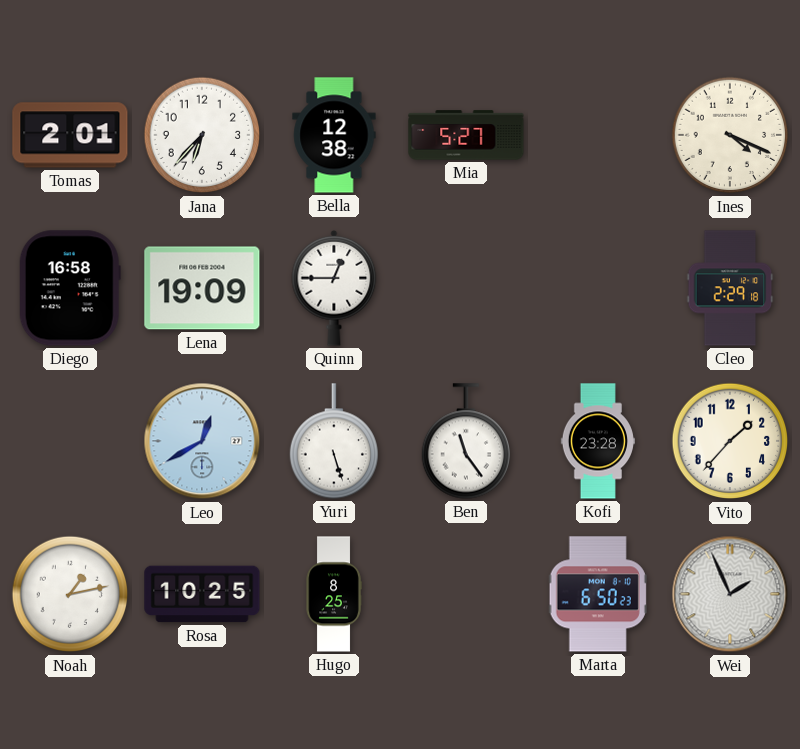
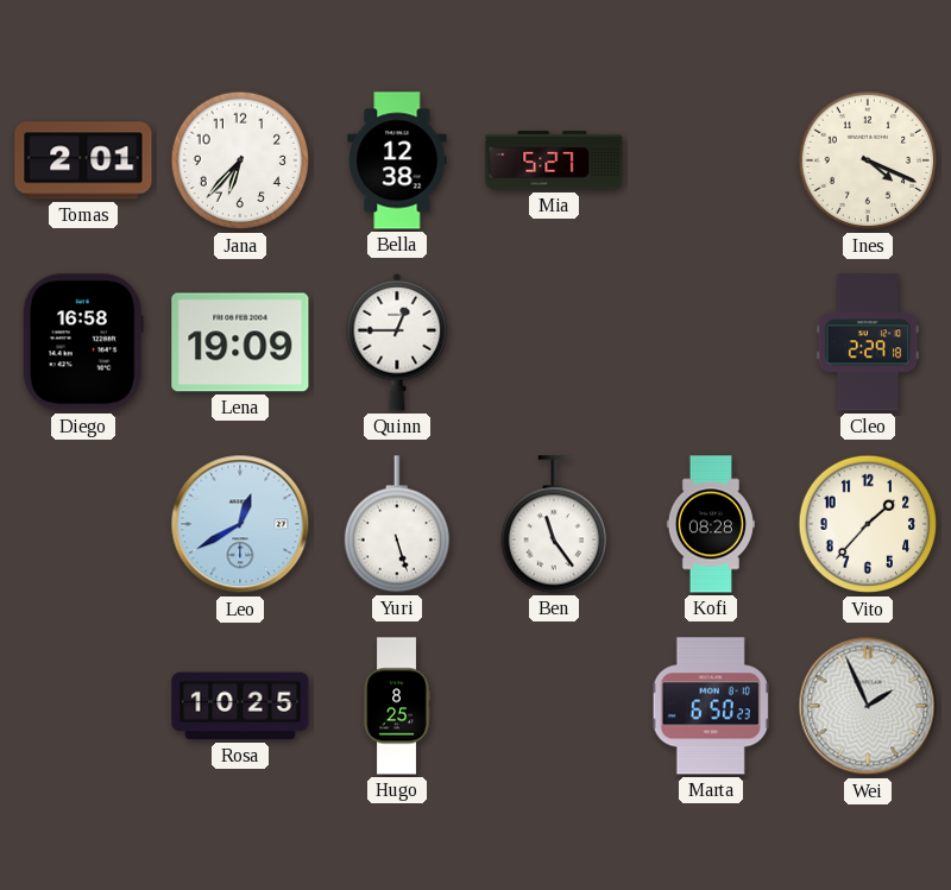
Kofi: 23:28 -> 08:28 (711, 524)
Noah: 1:13 -> none (70, 594)
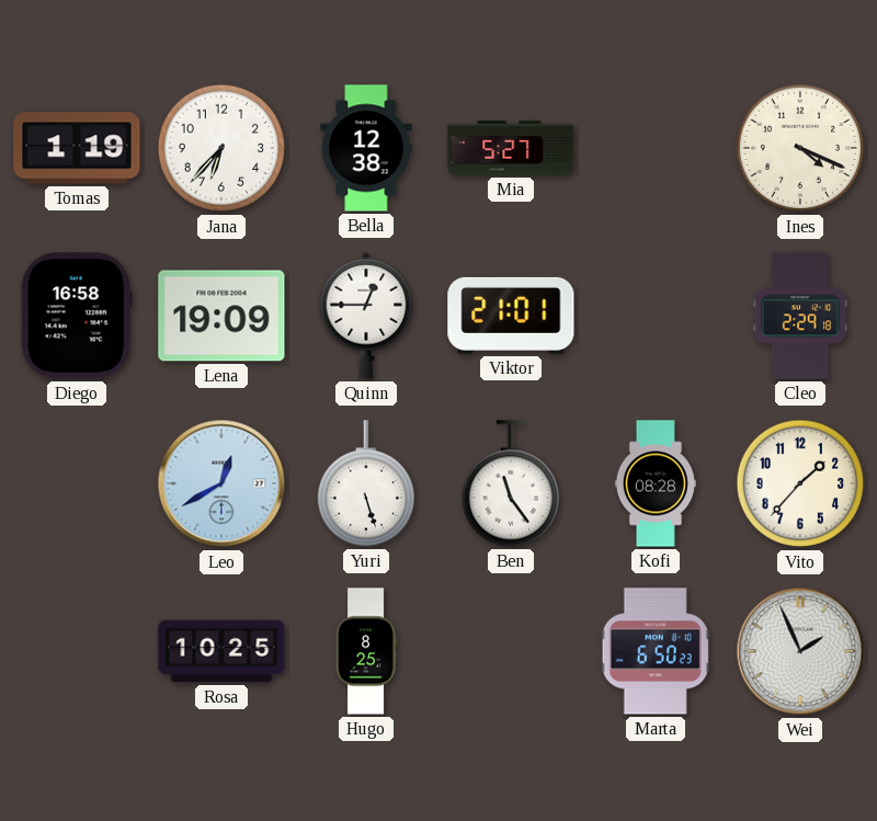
Tomas: 2:01 -> 1:19 (77, 148)
Viktor: none -> 21:01 (511, 316)
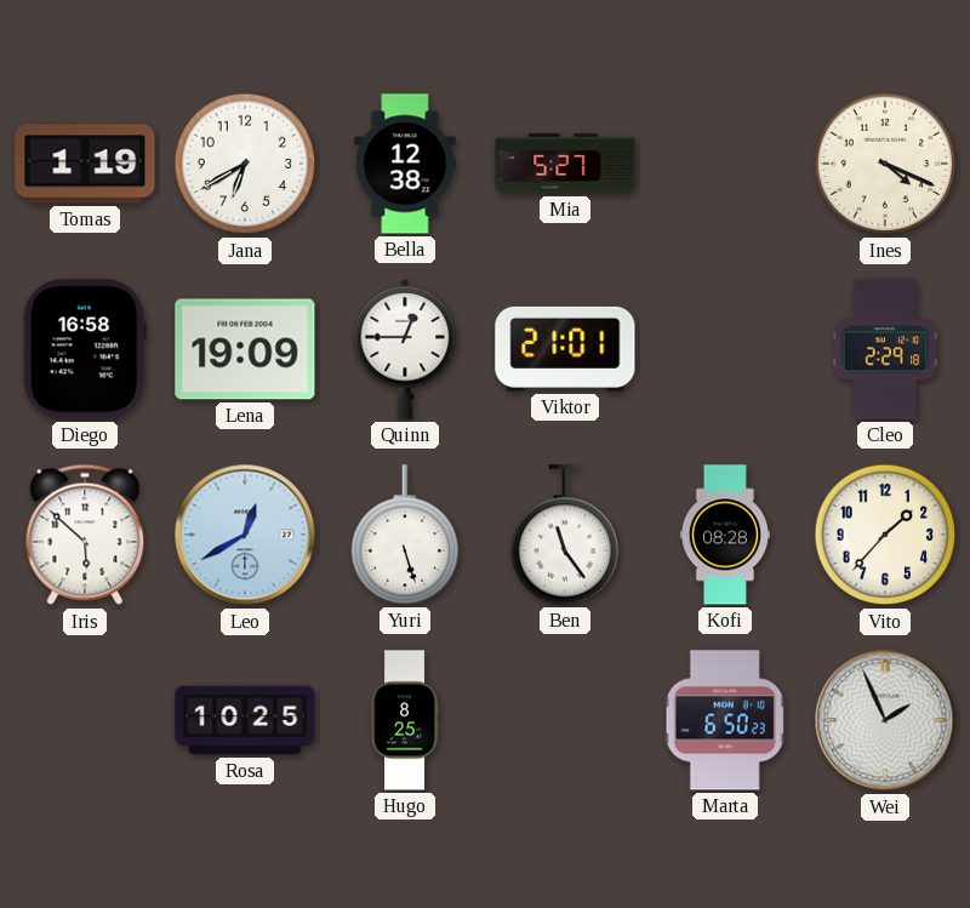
Jana: 6:37 -> 6:40 (245, 164)
Iris: none -> 5:52 (85, 535)
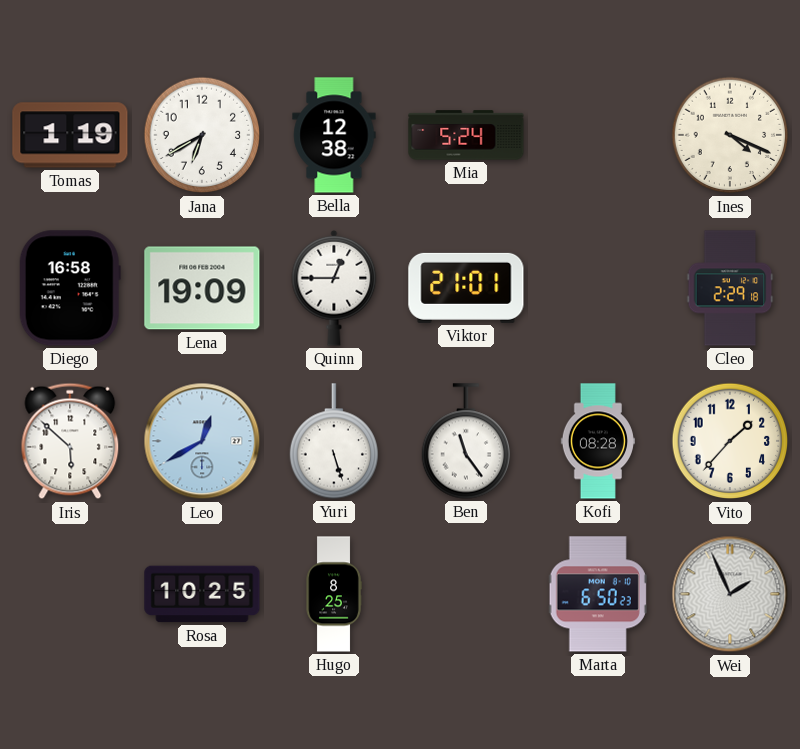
Mia: 5:27 -> 5:24 (466, 135)
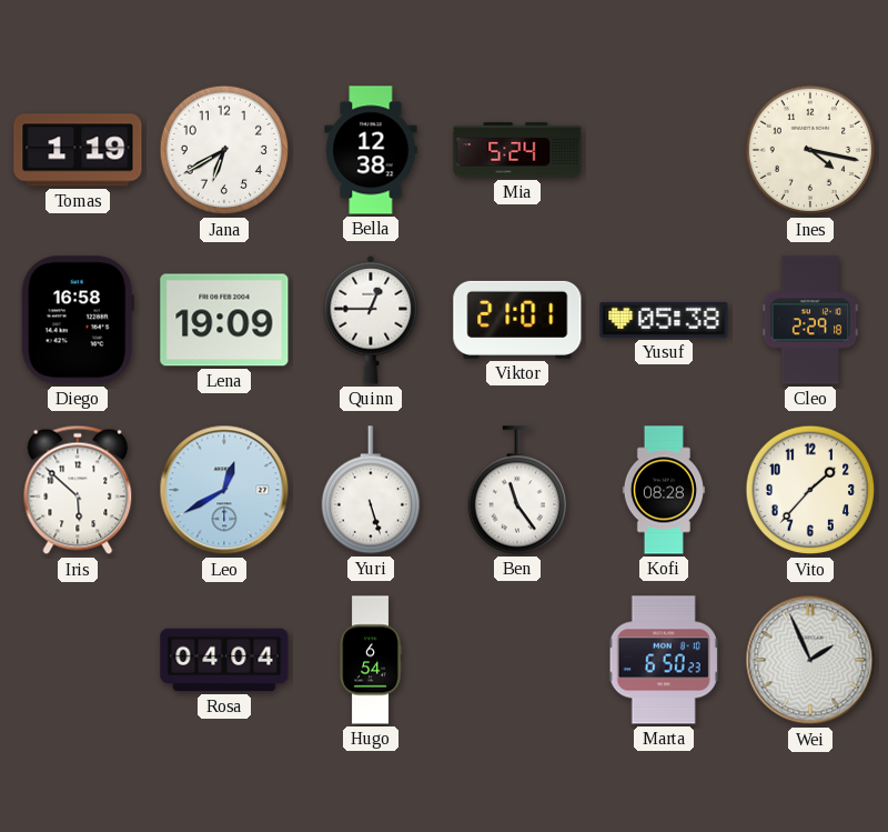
Ines: 4:19 -> 4:17 (810, 150)
Yusuf: none -> 05:38 (664, 320)
Rosa: 10:25 -> 04:04 (224, 660)
Hugo: 8:25 -> 6:54 (371, 660)
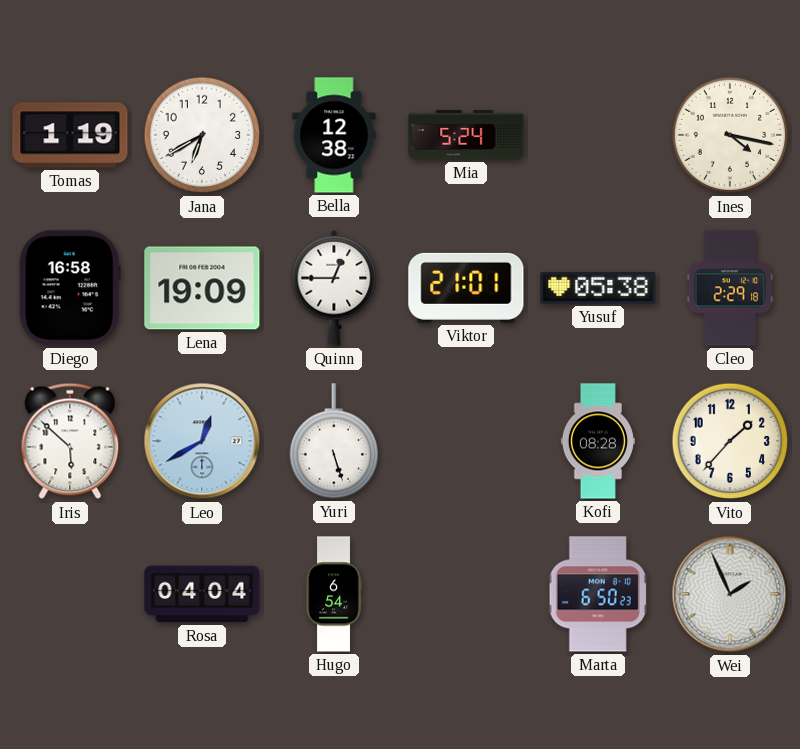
Ben: 11:24 -> none (516, 490)
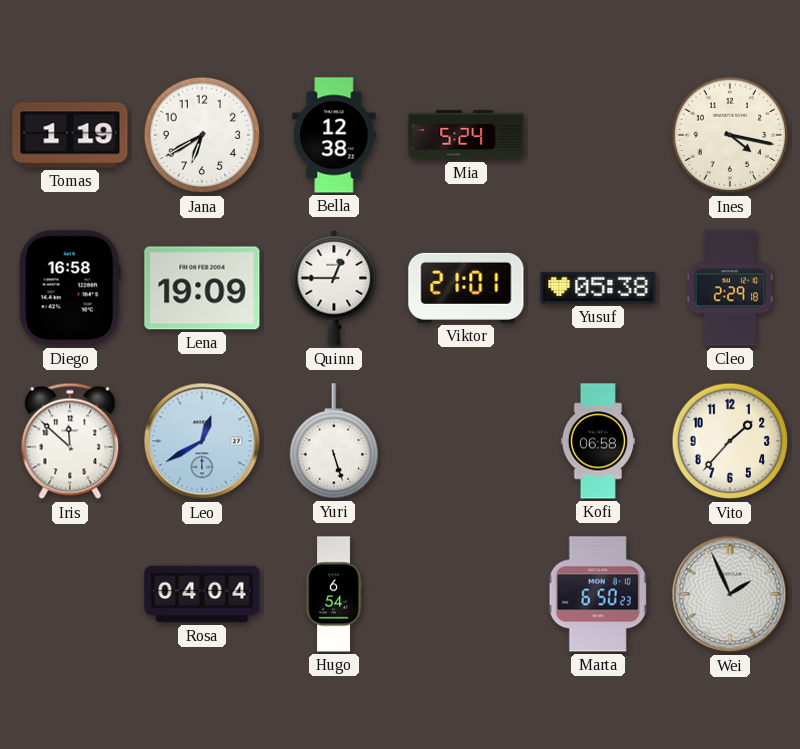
Iris: 5:52 -> 11:52 (70, 441)
Kofi: 08:28 -> 06:58 (598, 441)
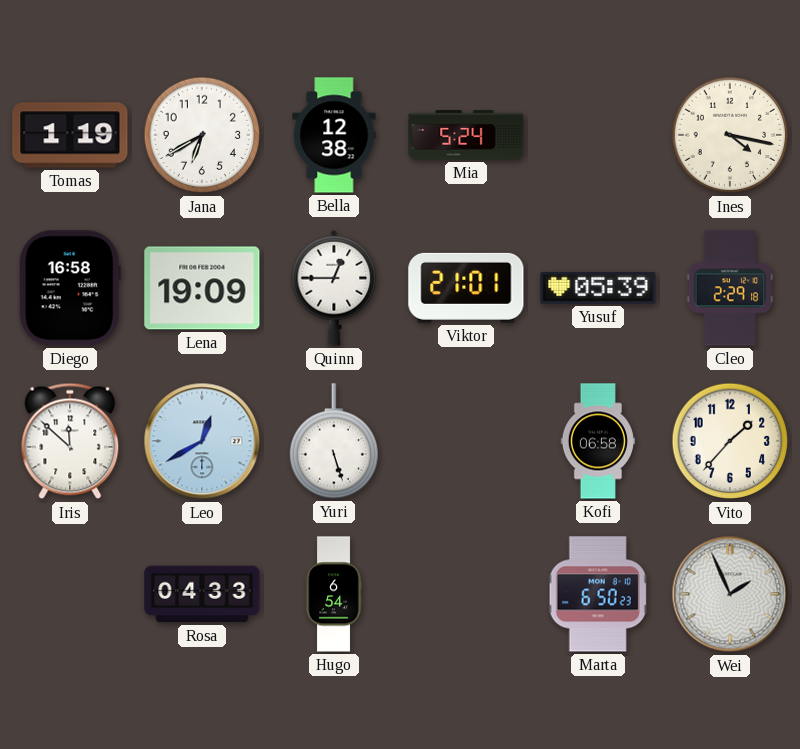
Yusuf: 05:38 -> 05:39 (598, 288)
Rosa: 04:04 -> 04:33 (202, 594)
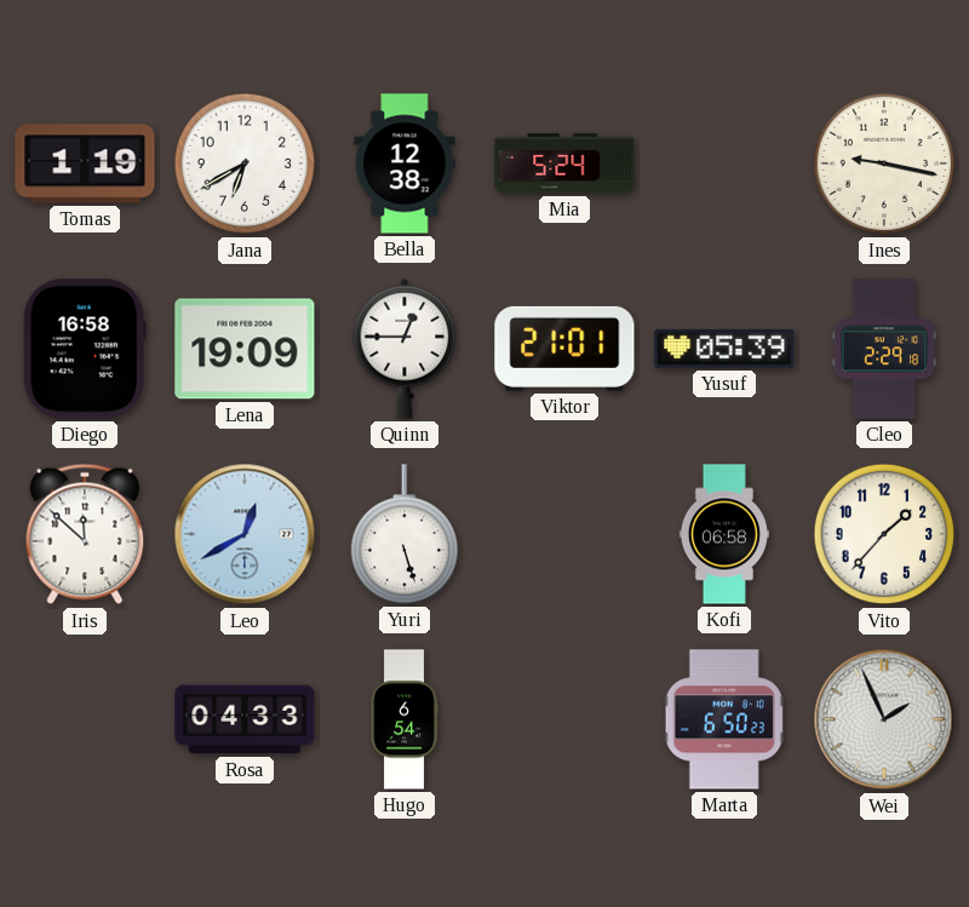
Ines: 4:17 -> 9:17 (884, 163)
